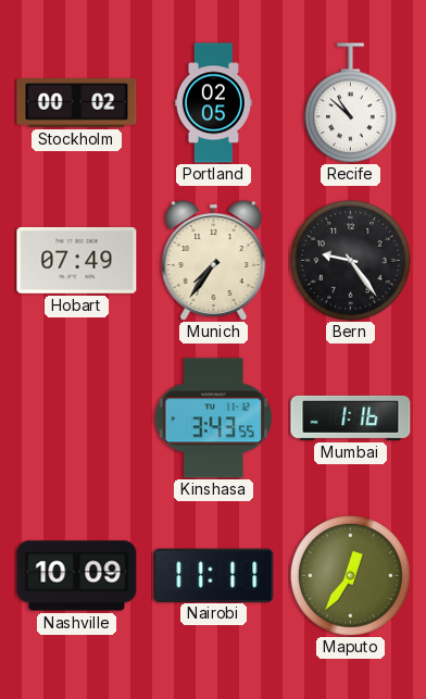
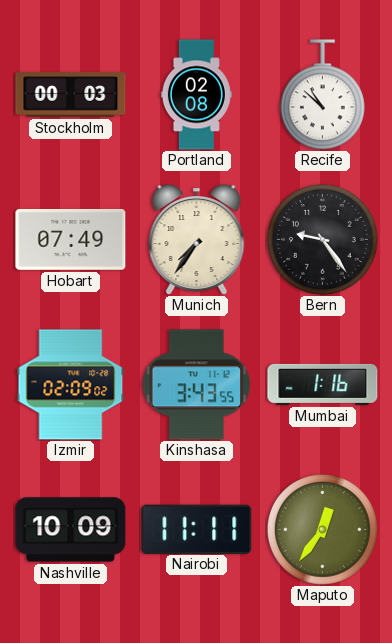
Stockholm: 00:02 -> 00:03 (71, 95)
Portland: 02:05 -> 02:08 (196, 95)
Izmir: none -> 02:09 (71, 385)
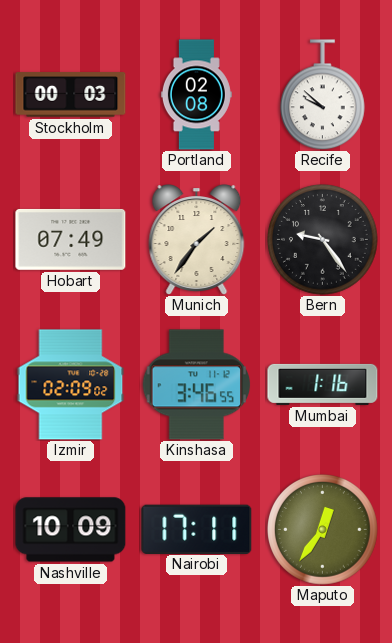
Recife: 10:52 -> 9:52 (322, 95)
Munich: 7:36 -> 1:36 (197, 240)
Kinshasa: 3:43 -> 3:46 (197, 385)
Nairobi: 11:11 -> 17:11 (197, 529)
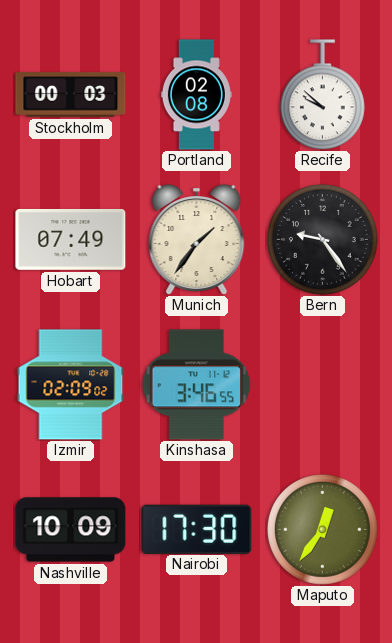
Mumbai: 1:16 -> none (323, 384)
Nairobi: 17:11 -> 17:30 (197, 529)
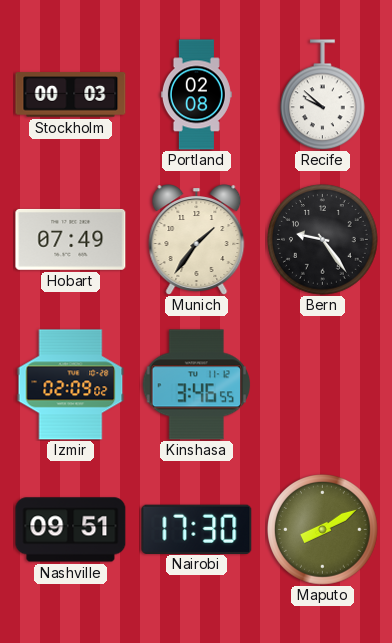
Nashville: 10:09 -> 09:51 (71, 530)
Maputo: 12:36 -> 8:10 (323, 530)
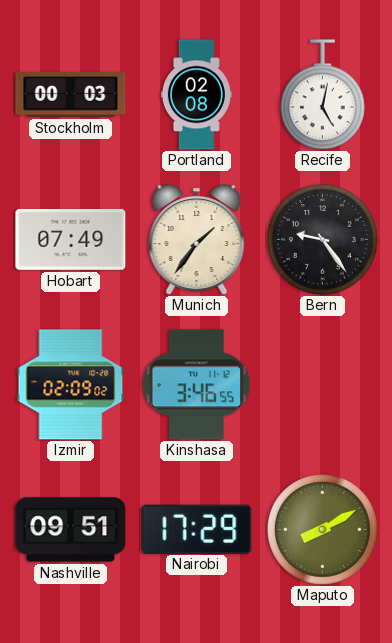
Recife: 9:52 -> 5:02 (322, 95)
Nairobi: 17:30 -> 17:29 (197, 529)
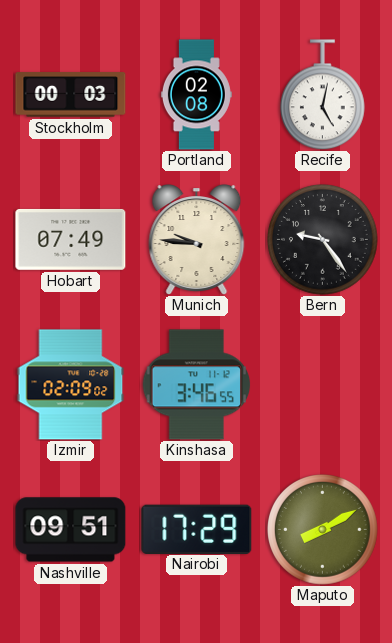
Munich: 1:36 -> 9:46 (197, 240)
